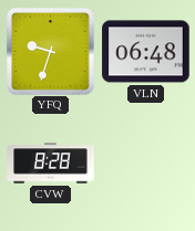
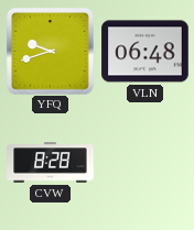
YFQ: 9:33 -> 9:42 (51, 52)
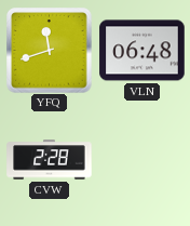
YFQ: 9:42 -> 11:42 (50, 51)
CVW: 8:28 -> 2:28 (50, 160)
